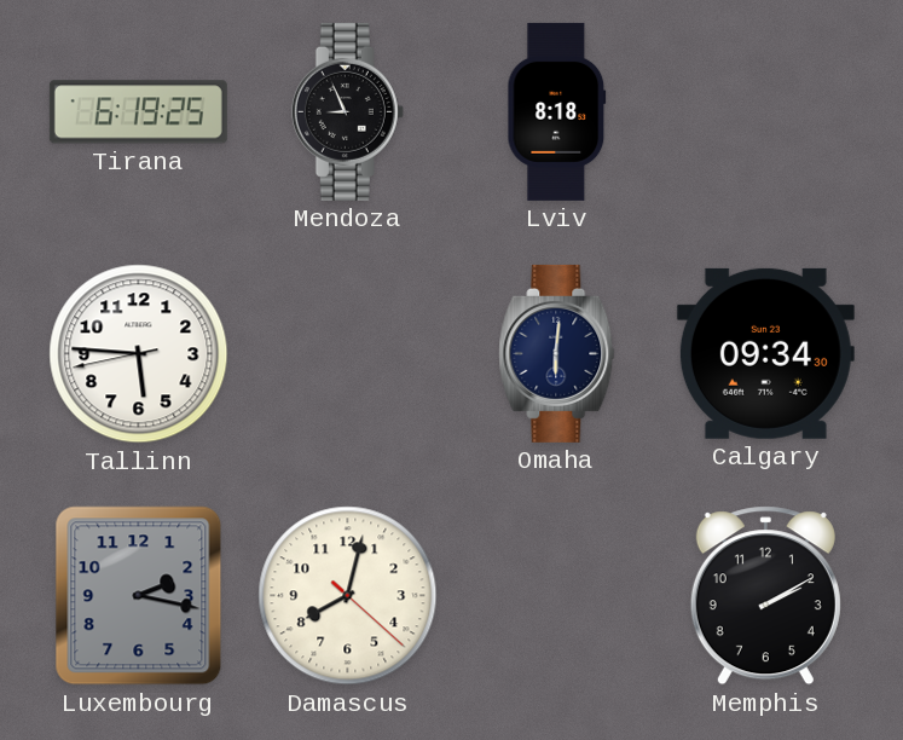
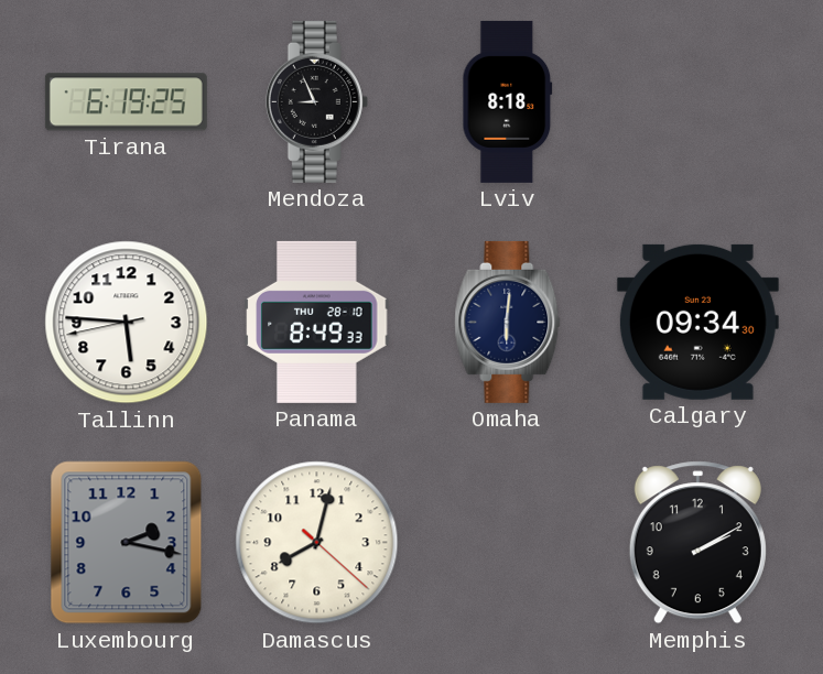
Panama: none -> 8:49 (317, 322)
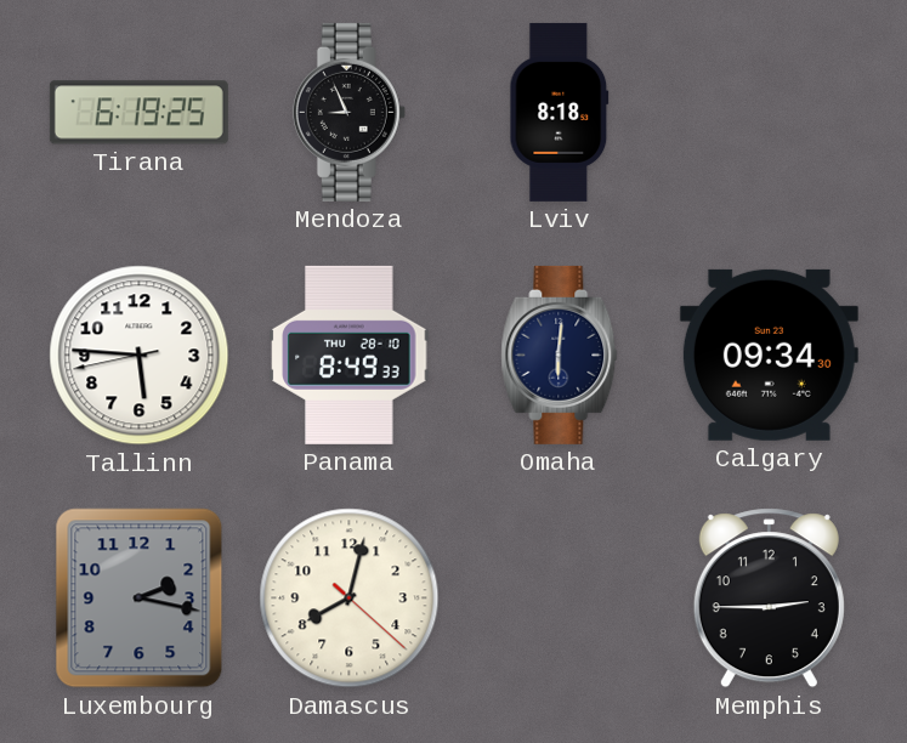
Memphis: 2:10 -> 2:45 (769, 599)
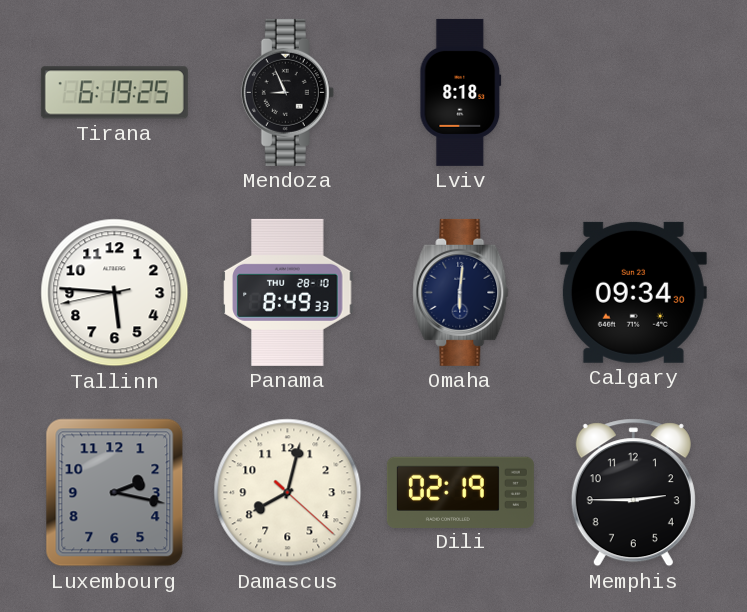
Dili: none -> 02:19 (460, 492)
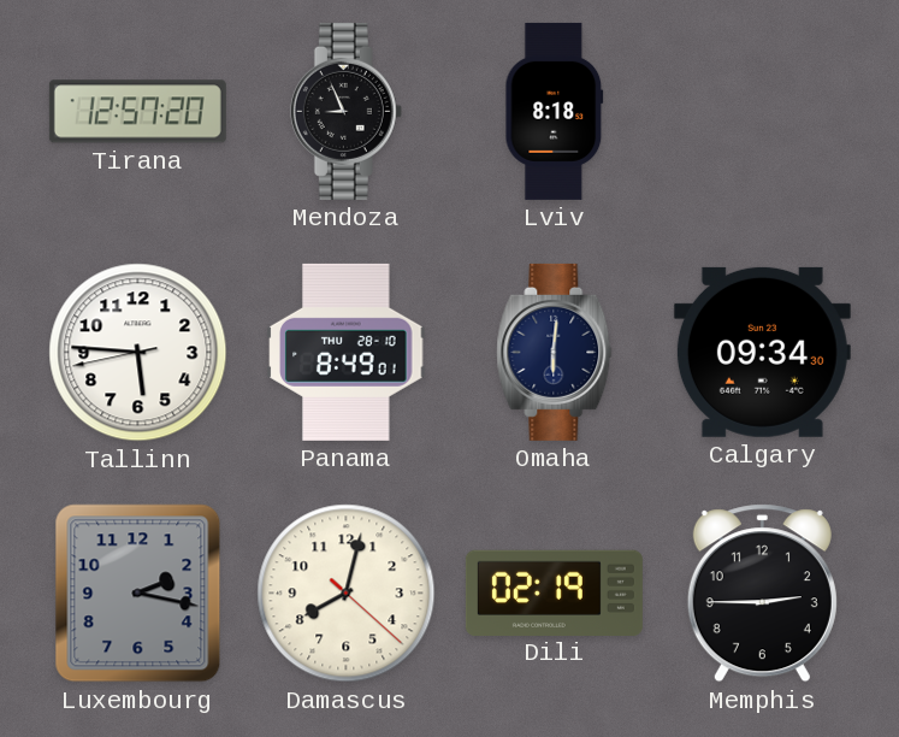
Tirana: 6:19 -> 12:57 (137, 112)
Panama: 8:49:33 -> 8:49:01 (347, 352)
